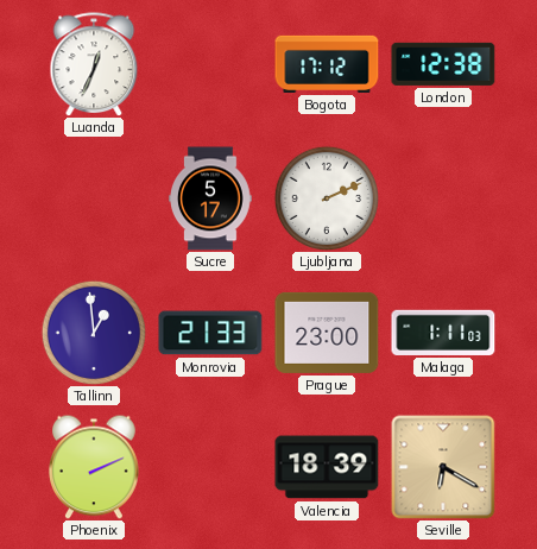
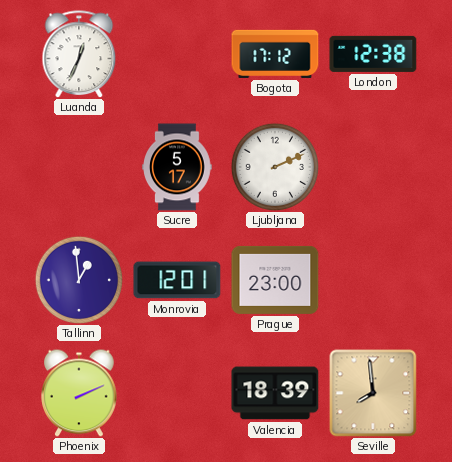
Monrovia: 21:33 -> 12:01 (177, 280)
Malaga: 1:11 -> none (443, 333)
Seville: 6:20 -> 7:59 (373, 393)
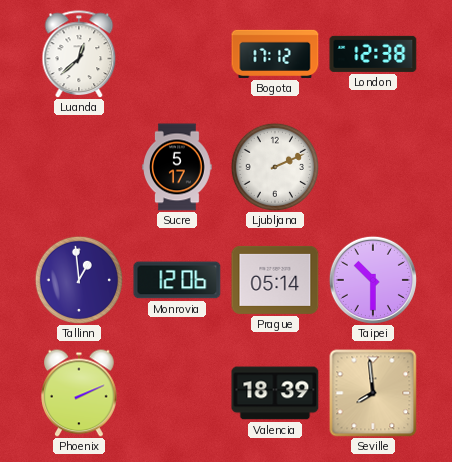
Luanda: 12:34 -> 12:38 (79, 54)
Monrovia: 12:01 -> 12:06 (177, 280)
Prague: 23:00 -> 05:14 (275, 280)
Taipei: none -> 10:30 (373, 280)
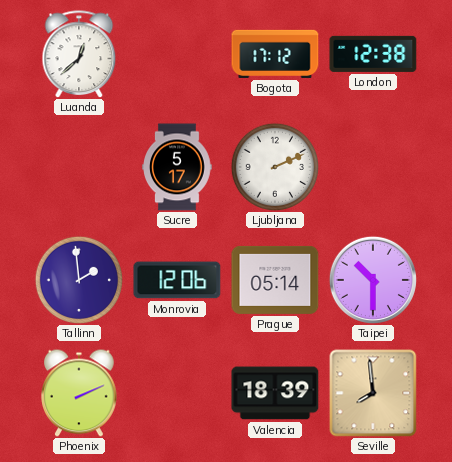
Tallinn: 12:59 -> 1:59 (78, 279)
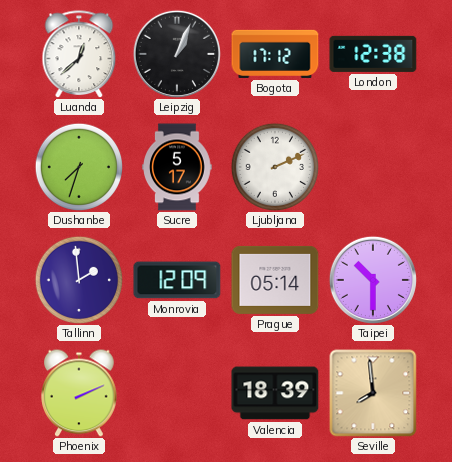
Leipzig: none -> 1:04 (177, 54)
Dushanbe: none -> 7:33 (78, 166)
Monrovia: 12:06 -> 12:09 (177, 280)
